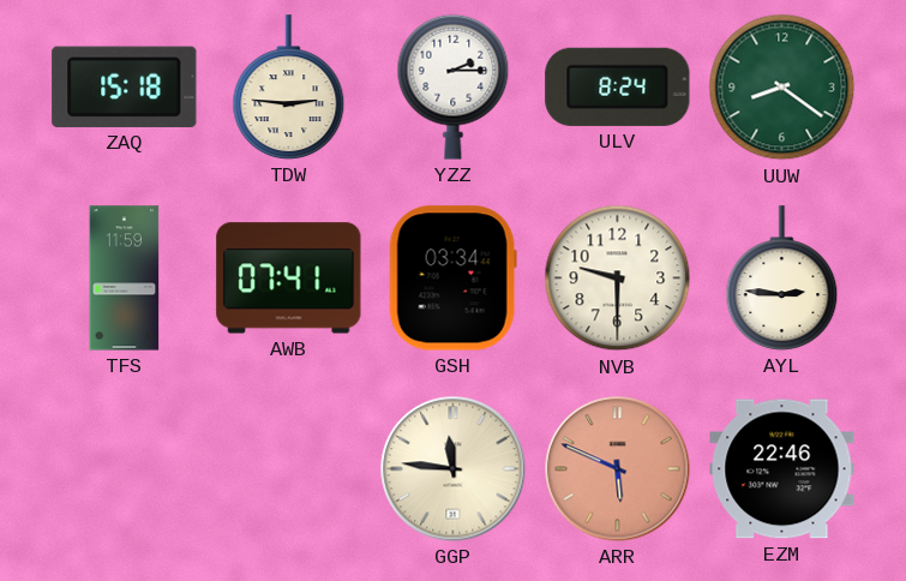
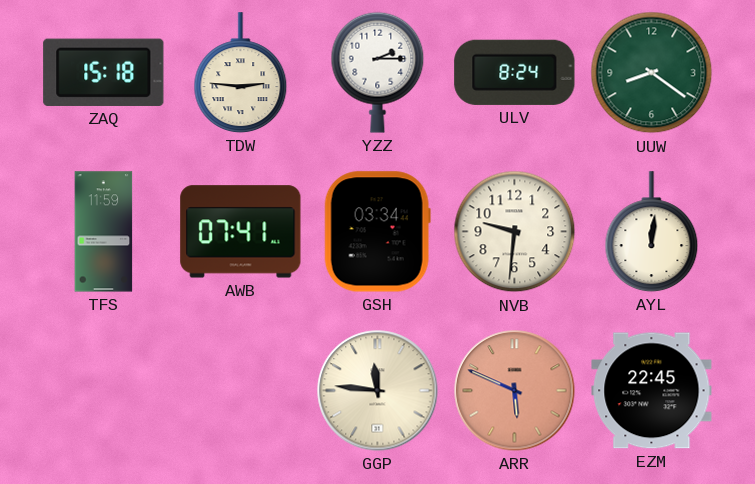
NVB: 9:30 -> 9:31 (515, 232)
AYL: 2:46 -> 12:01 (652, 232)
EZM: 22:46 -> 22:45 (652, 391)
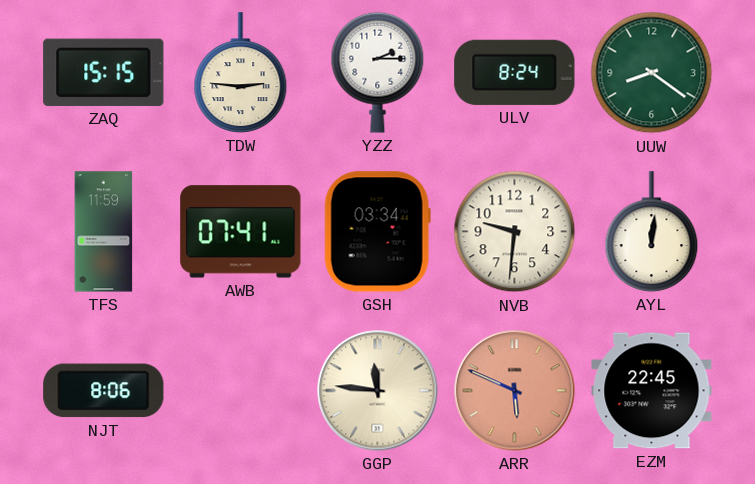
ZAQ: 15:18 -> 15:15 (104, 72)
NJT: none -> 8:06 (104, 391)
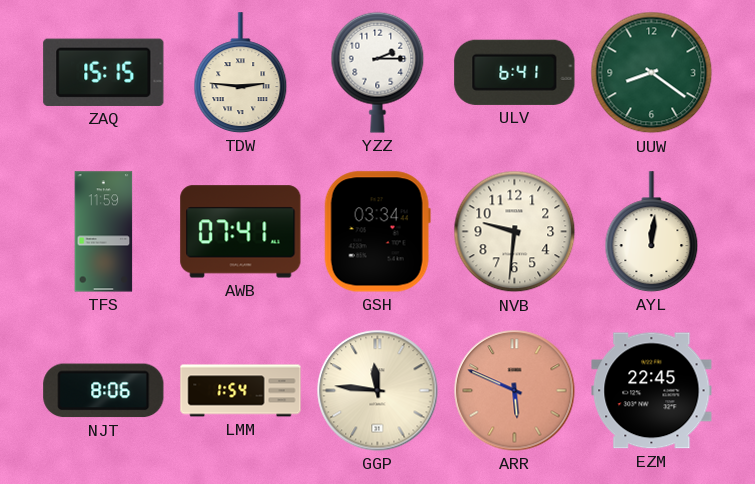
ULV: 8:24 -> 6:41 (515, 72)
LMM: none -> 1:54 (241, 391)
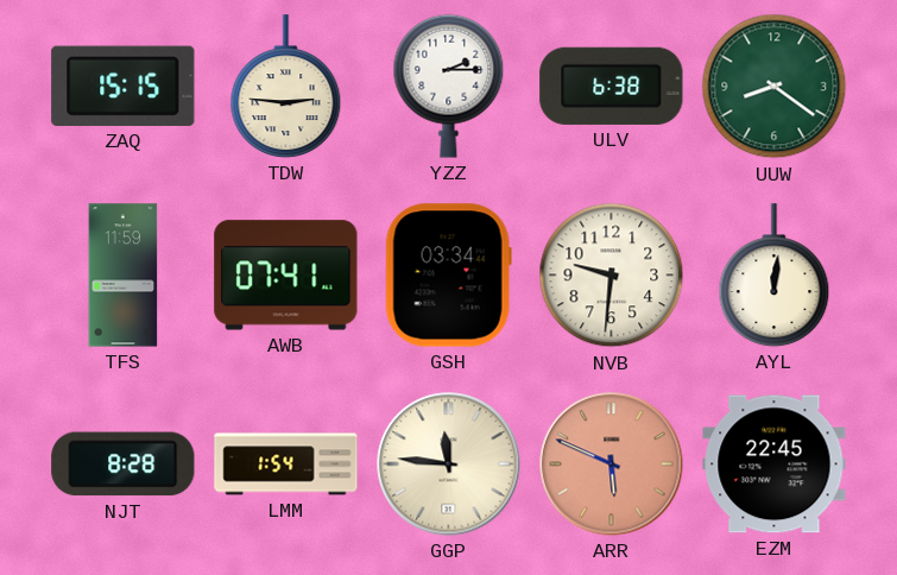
ULV: 6:41 -> 6:38 (612, 86)
NJT: 8:06 -> 8:28 (124, 465)
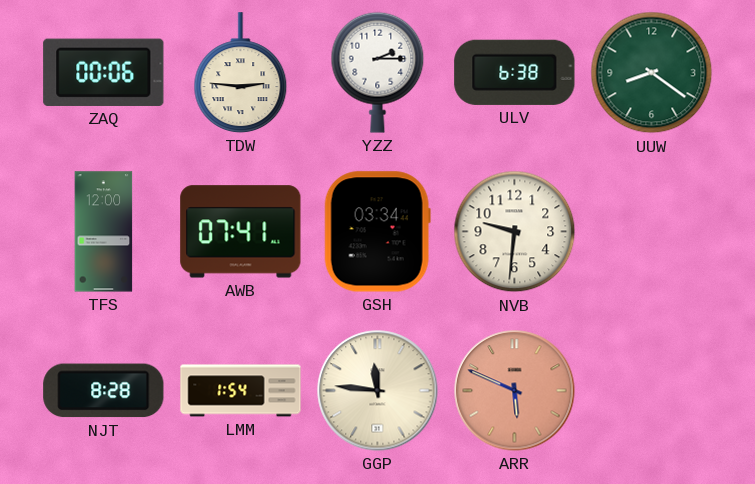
ZAQ: 15:15 -> 00:06 (104, 72)
TFS: 11:59 -> 12:00 (104, 232)
AYL: 12:01 -> none (775, 276)
EZM: 22:45 -> none (775, 465)
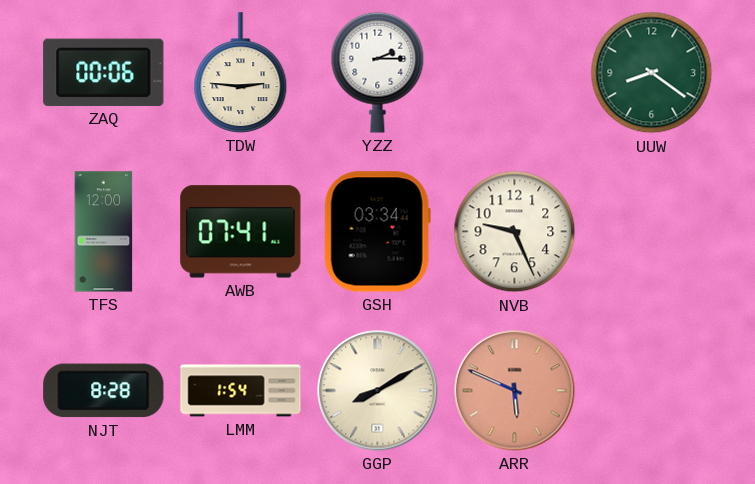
ULV: 6:38 -> none (515, 72)
NVB: 9:31 -> 9:26 (515, 232)
GGP: 11:46 -> 8:10 (378, 391)
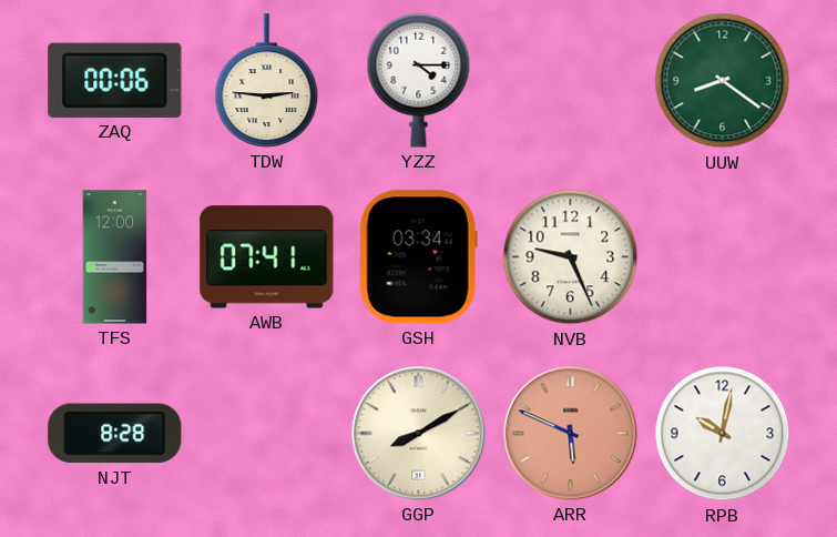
YZZ: 2:15 -> 4:15 (419, 80)
LMM: 1:54 -> none (241, 391)
RPB: none -> 10:02 (723, 434)
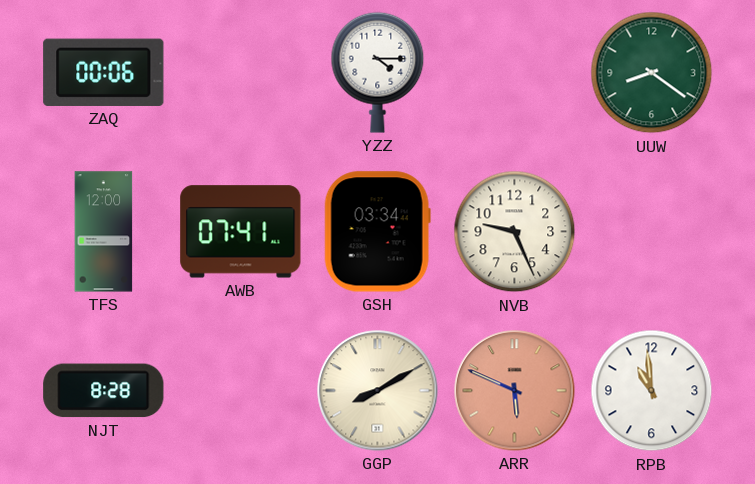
TDW: 2:46 -> none (267, 81)
RPB: 10:02 -> 10:59 (652, 391)
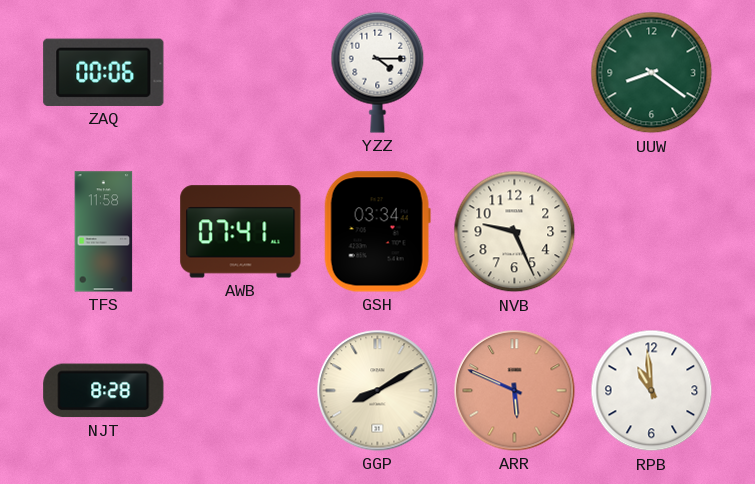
TFS: 12:00 -> 11:58 (104, 232)
